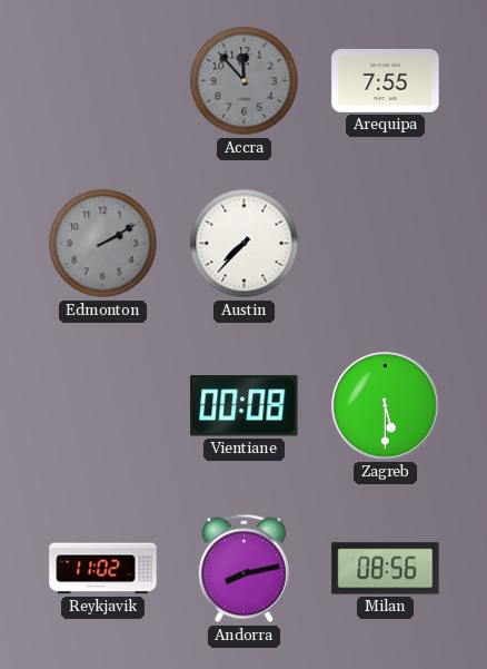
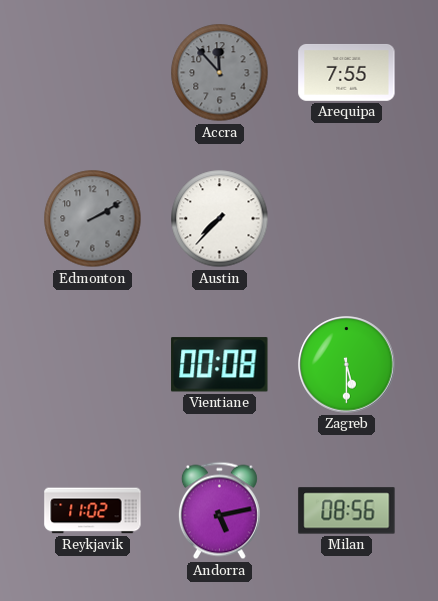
Andorra: 8:13 -> 5:13 (219, 511)
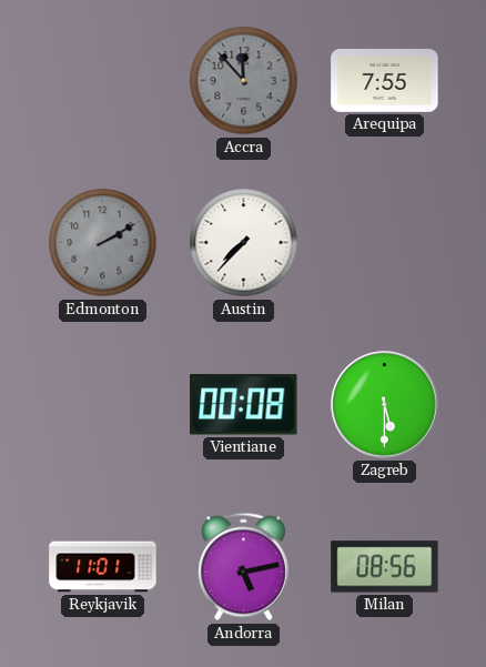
Reykjavik: 11:02 -> 11:01 (103, 567)
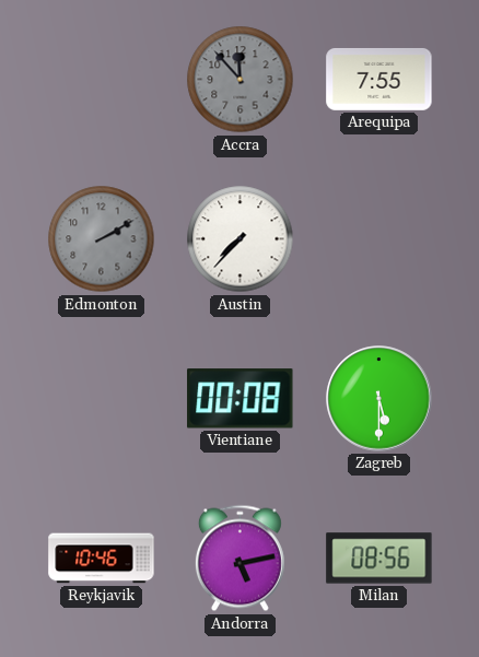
Reykjavik: 11:01 -> 10:46 (102, 559)
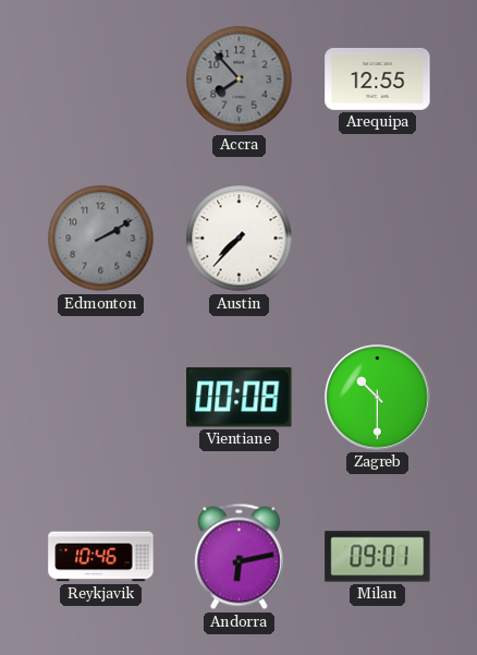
Accra: 11:53 -> 7:53 (240, 80)
Arequipa: 7:55 -> 12:55 (378, 78)
Zagreb: 5:30 -> 10:30 (378, 398)
Andorra: 5:13 -> 6:13 (238, 557)
Milan: 08:56 -> 09:01 (378, 557)
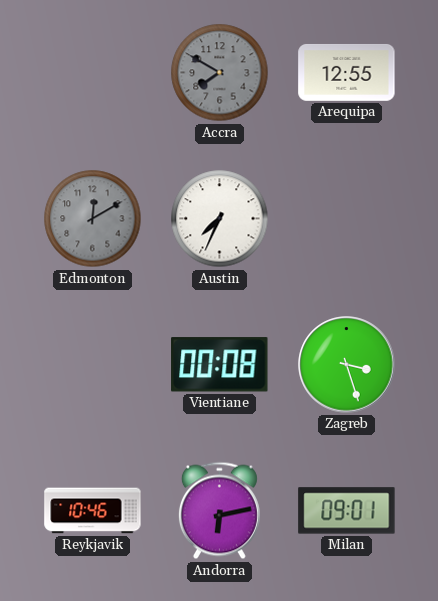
Accra: 7:53 -> 7:50 (220, 73)
Edmonton: 2:10 -> 12:10 (93, 219)
Austin: 7:37 -> 7:34 (220, 219)
Zagreb: 10:30 -> 3:27 (347, 365)
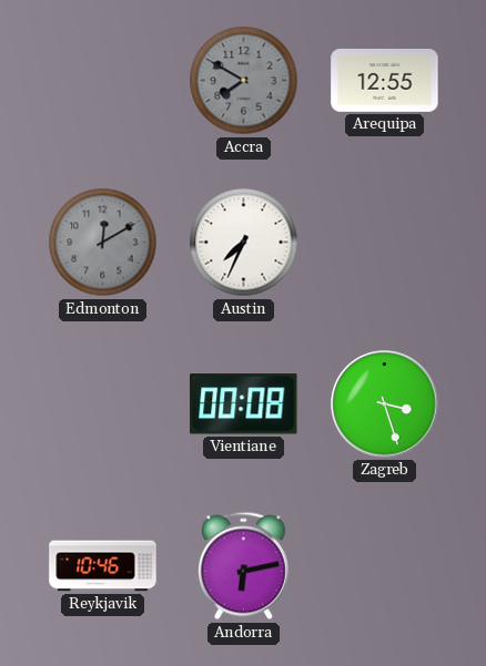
Milan: 09:01 -> none (347, 511)
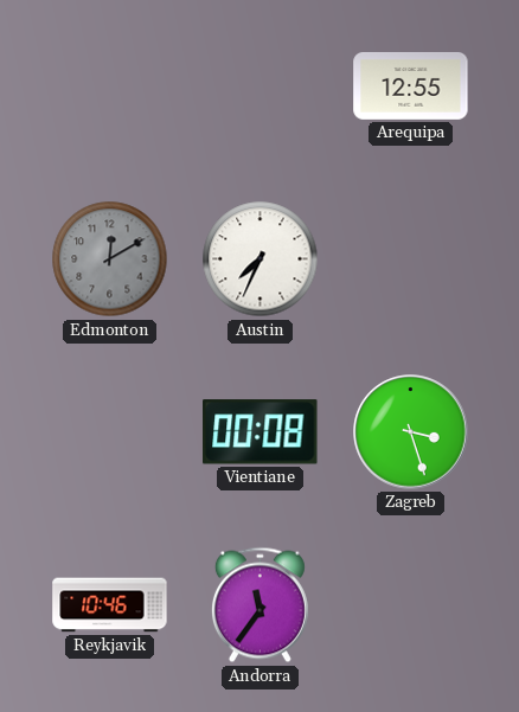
Accra: 7:50 -> none (244, 81)
Andorra: 6:13 -> 11:36 (259, 605)
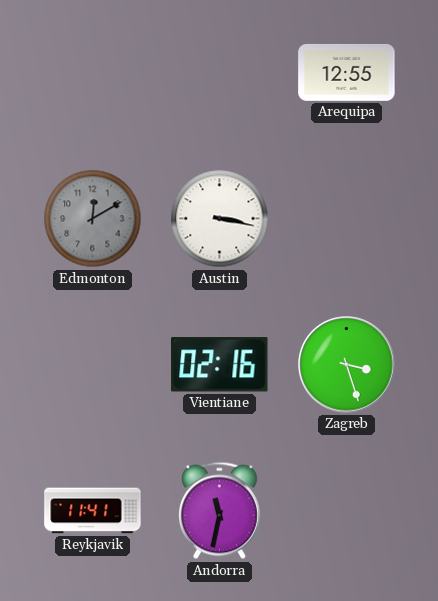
Austin: 7:34 -> 3:17 (220, 219)
Vientiane: 00:08 -> 02:16 (220, 365)
Reykjavik: 10:46 -> 11:41 (93, 511)
Andorra: 11:36 -> 11:32 (219, 511)
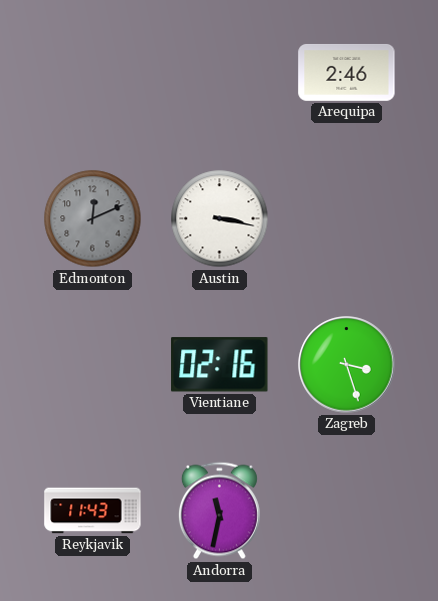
Arequipa: 12:55 -> 2:46 (347, 72)
Edmonton: 12:10 -> 12:11 (93, 219)
Reykjavik: 11:41 -> 11:43 (93, 511)
